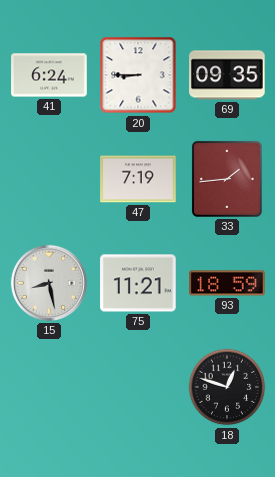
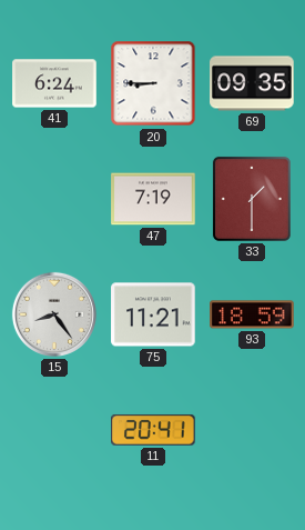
33: 1:44 -> 1:30 (252, 199)
15: 8:28 -> 8:24 (54, 314)
11: none -> 20:41 (154, 430)
18: 12:48 -> none (227, 387)
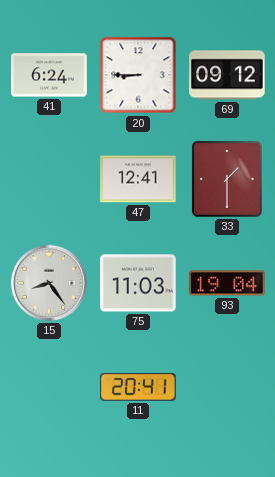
69: 09:35 -> 09:12 (227, 75)
47: 7:19 -> 12:41 (138, 179)
75: 11:21 -> 11:03 (138, 283)
93: 18:59 -> 19:04 (227, 283)
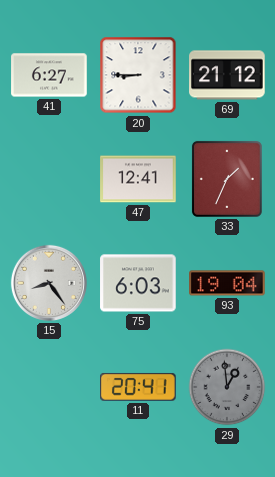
41: 6:24 -> 6:27 (49, 75)
69: 09:12 -> 21:12 (227, 75)
33: 1:30 -> 1:34 (227, 179)
75: 11:03 -> 6:03 (138, 283)
29: none -> 12:59 (227, 387)
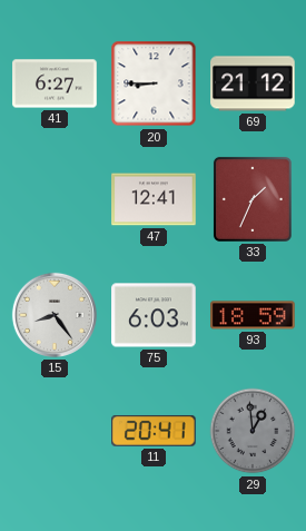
93: 19:04 -> 18:59 (253, 315)
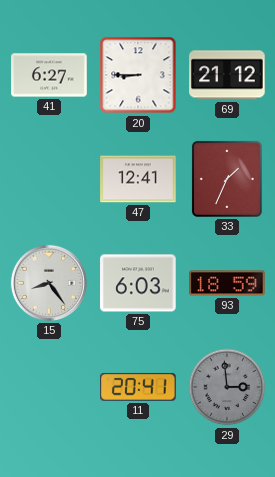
29: 12:59 -> 2:59 (227, 387)
